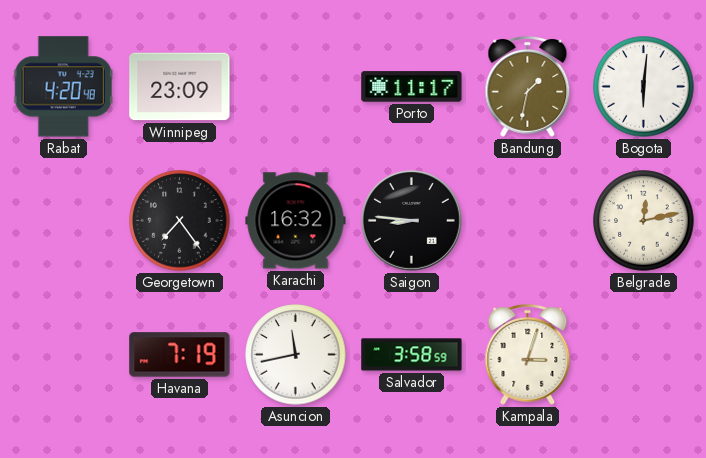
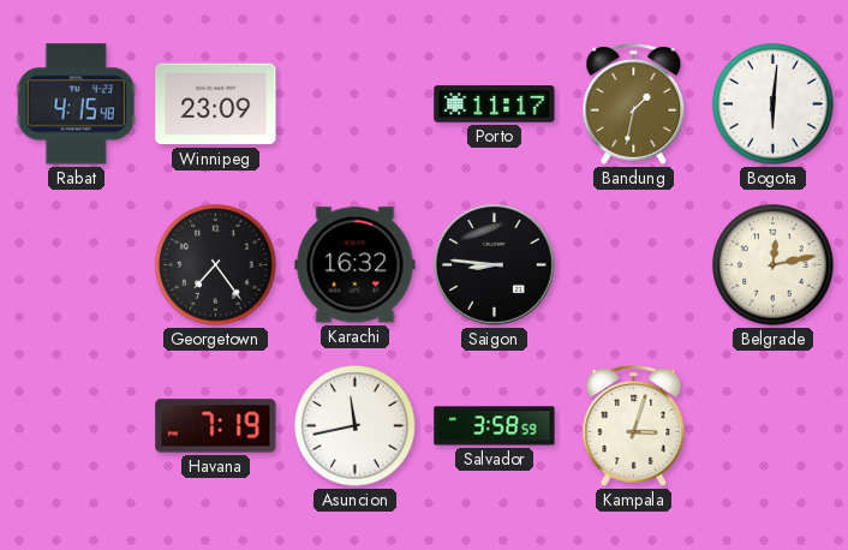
Rabat: 4:20 -> 4:15 (76, 104)
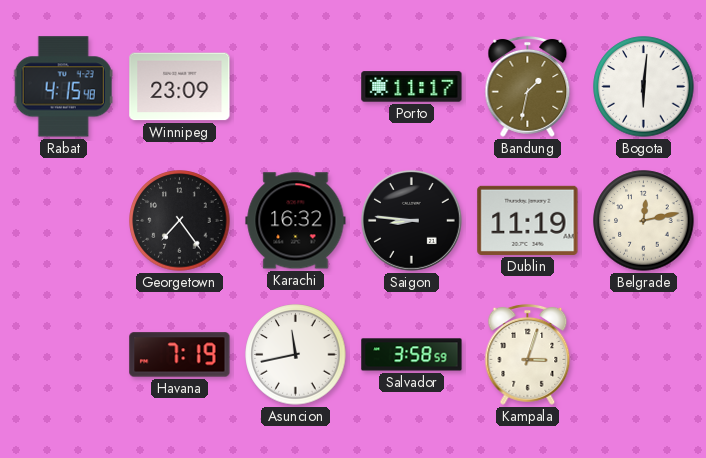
Dublin: none -> 11:19 (528, 220)
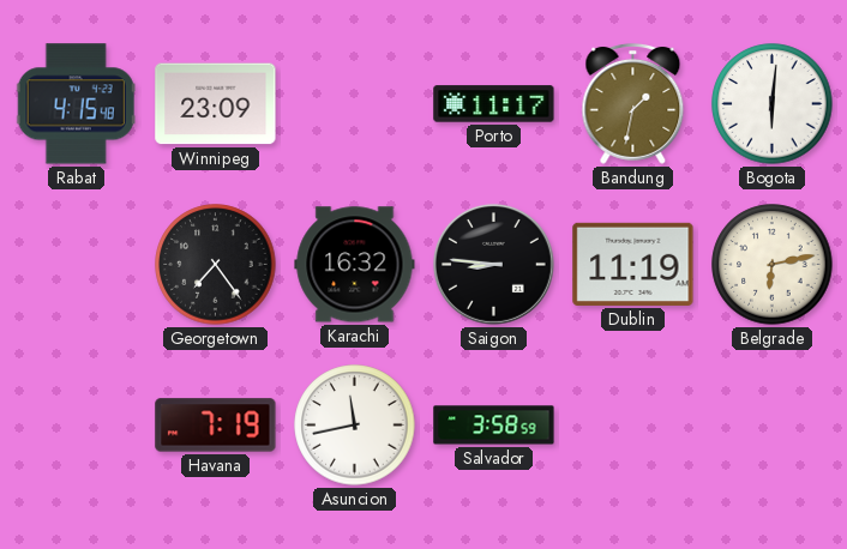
Belgrade: 12:13 -> 6:13 (773, 265)
Kampala: 3:03 -> none (528, 354)
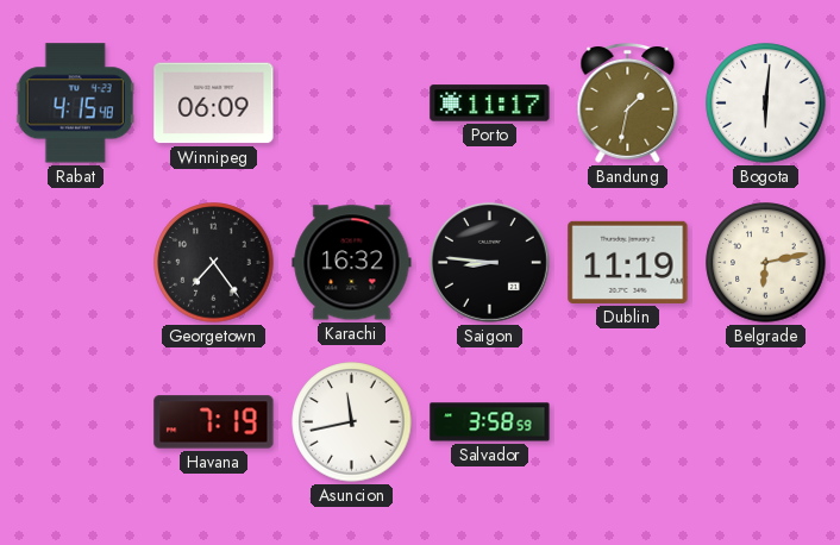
Winnipeg: 23:09 -> 06:09 (214, 104)
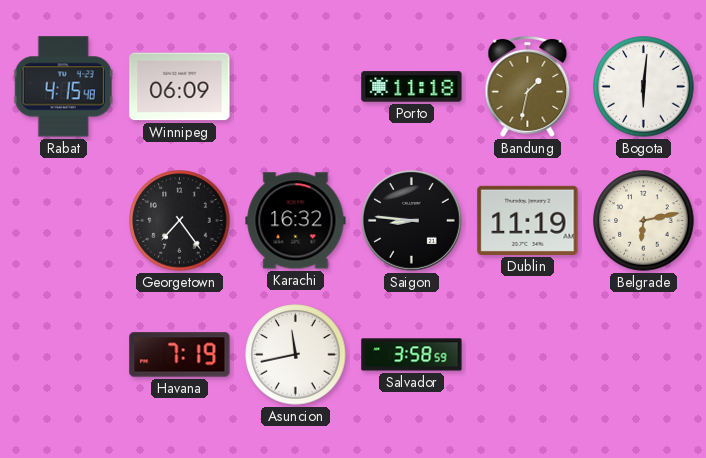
Porto: 11:17 -> 11:18 (412, 87)
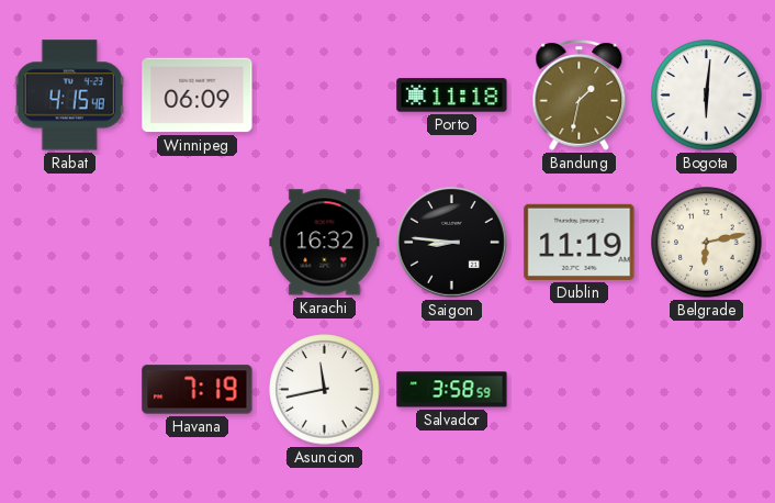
Georgetown: 7:24 -> none (180, 221)
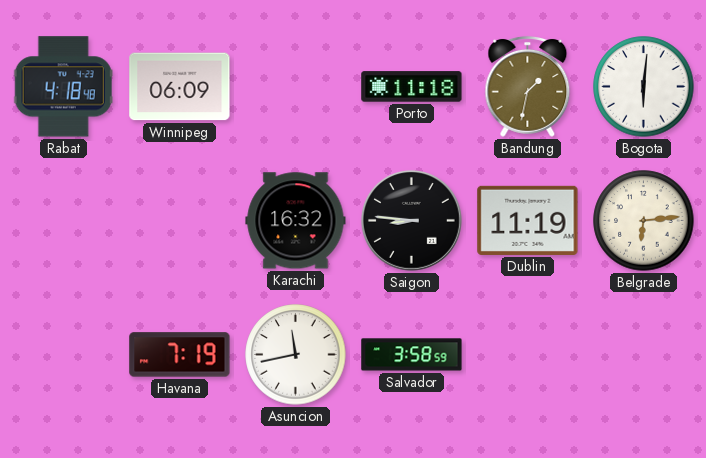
Rabat: 4:15 -> 4:18 (63, 87)
Belgrade: 6:13 -> 6:14 (644, 221)
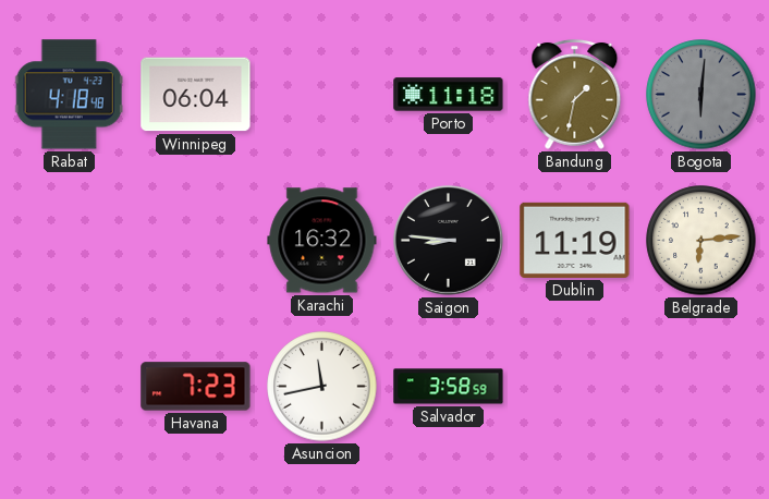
Winnipeg: 06:09 -> 06:04 (196, 95)
Bogota dial: white -> grey (701, 95)
Havana: 7:19 -> 7:23 (196, 387)
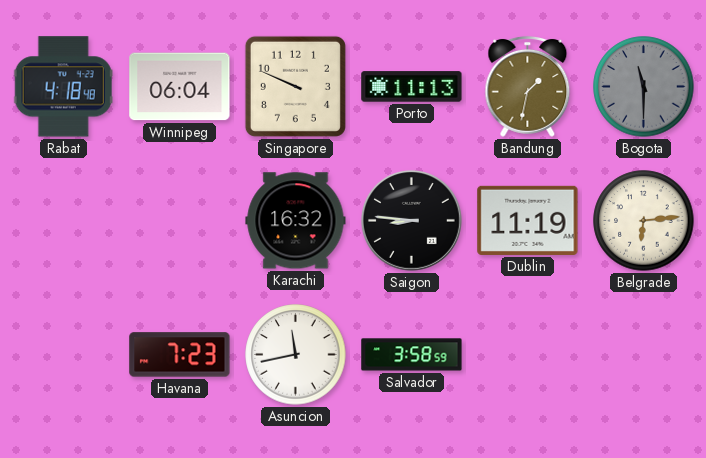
Singapore: none -> 9:49 (295, 86)
Porto: 11:18 -> 11:13 (412, 87)
Bogota: 6:01 -> 11:30 (644, 87)
